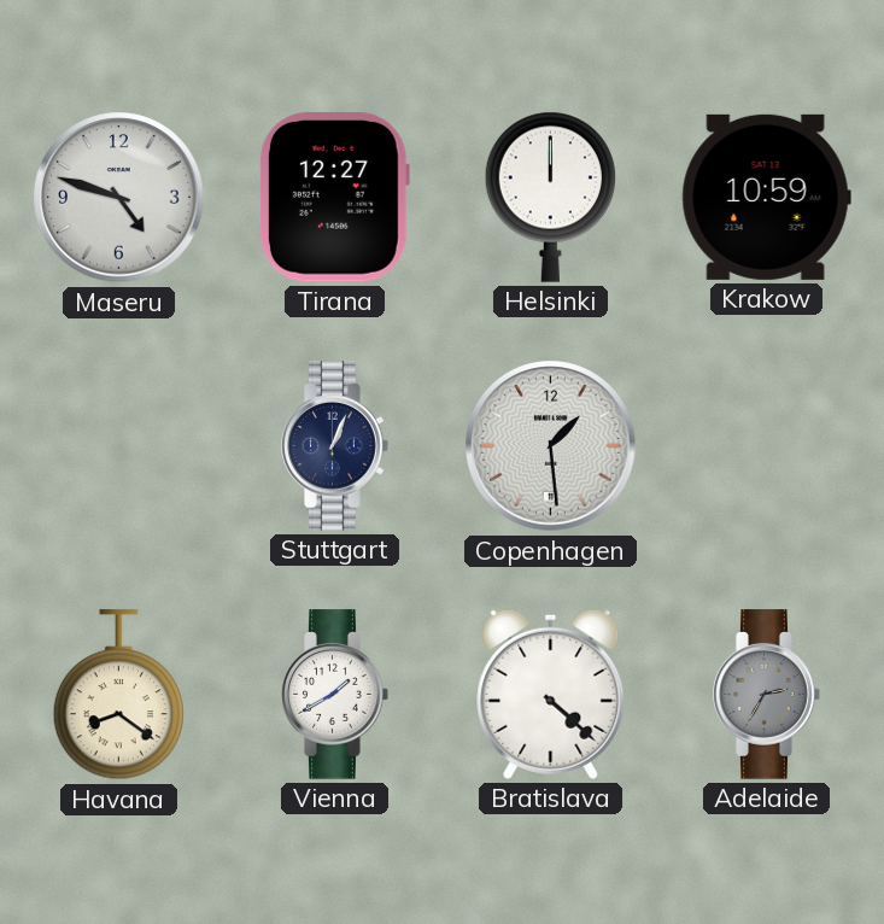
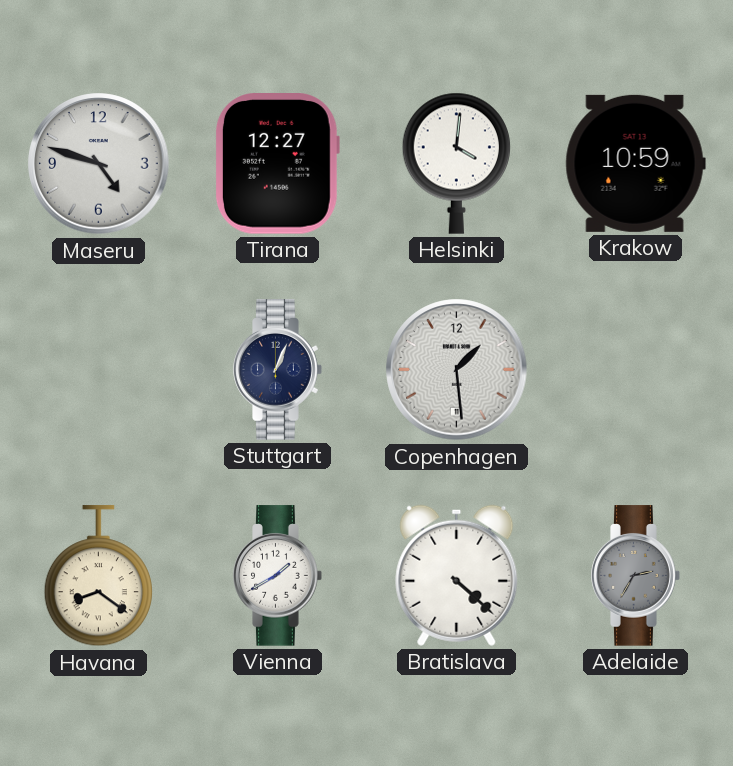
Helsinki: 12:00 -> 4:01 (456, 163)
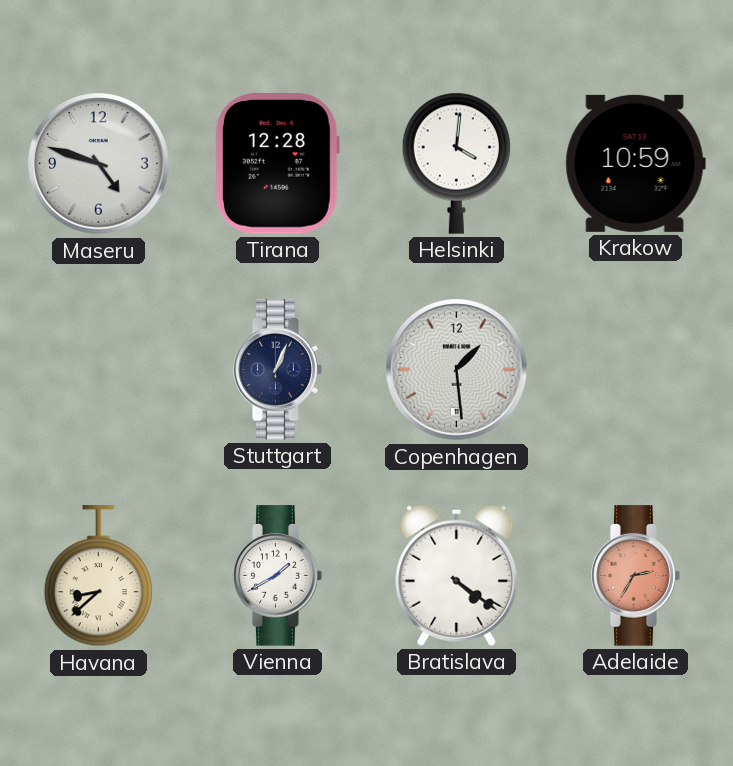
Tirana: 12:27 -> 12:28 (277, 164)
Havana: 8:21 -> 8:38 (98, 576)
Bratislava: 4:22 -> 4:21 (457, 575)
Adelaide dial: grey -> salmon (636, 576)
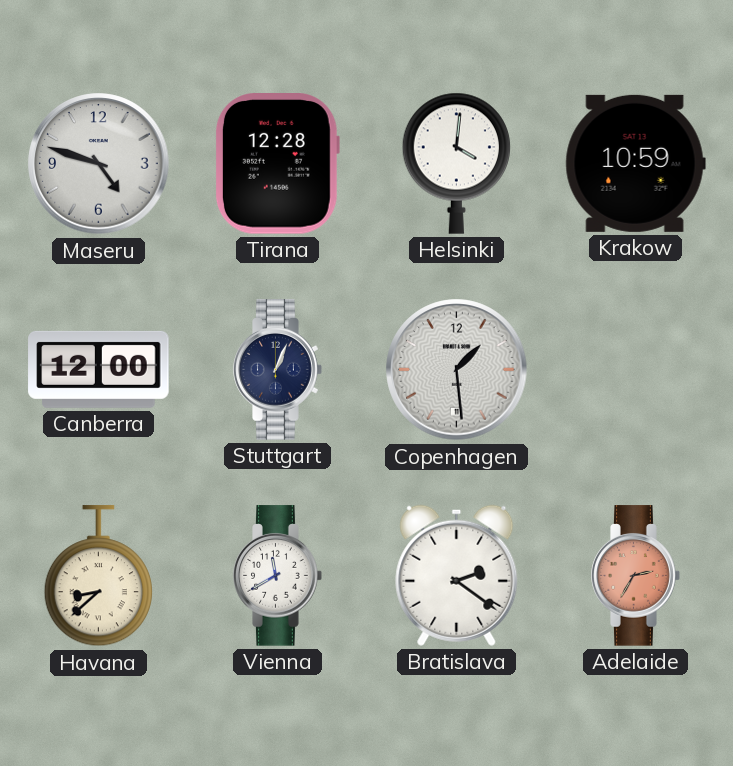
Canberra: none -> 12:00 (99, 369)
Vienna: 1:40 -> 11:40 (278, 576)
Bratislava: 4:21 -> 2:21 (457, 575)
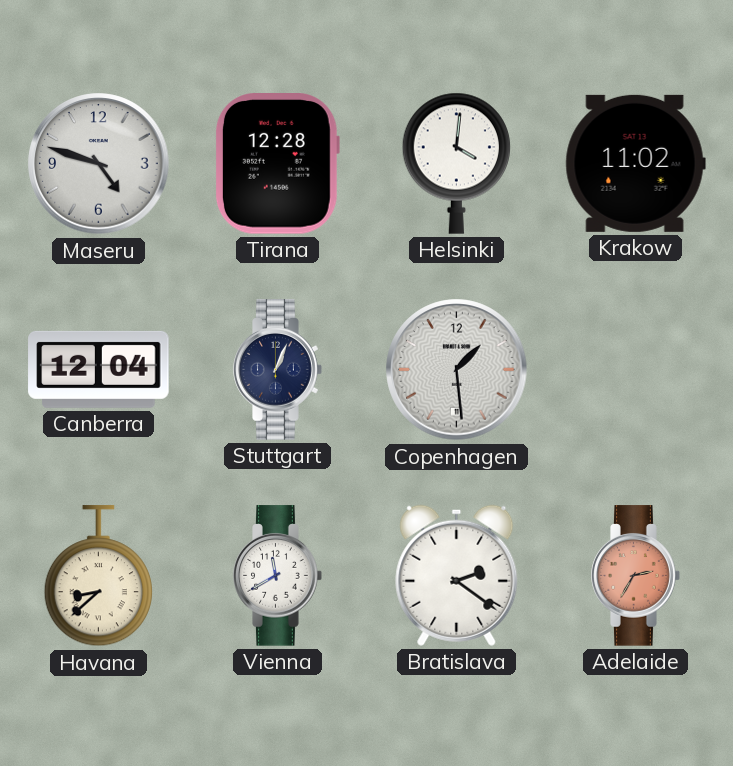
Krakow: 10:59 -> 11:02 (635, 163)
Canberra: 12:00 -> 12:04 (99, 369)
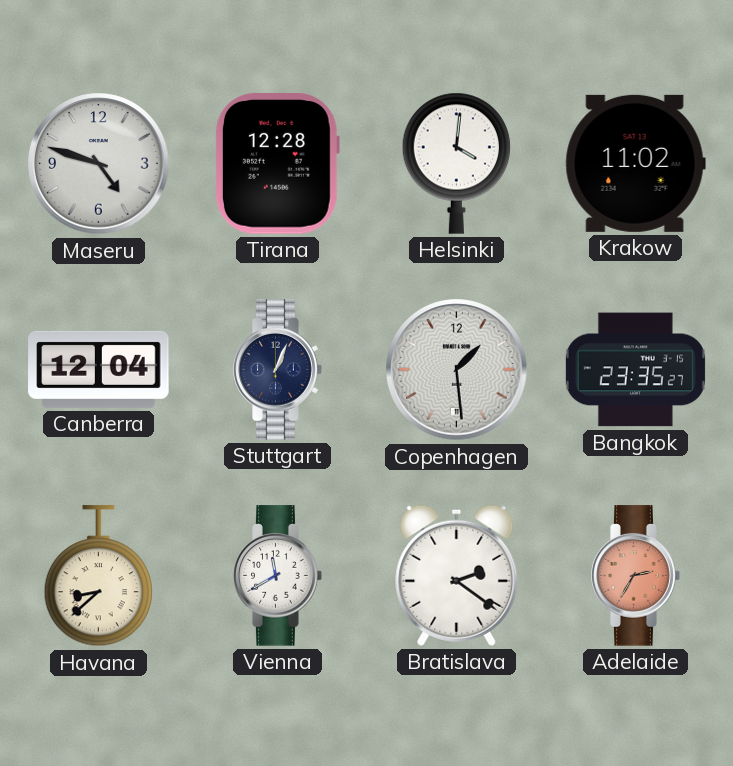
Bangkok: none -> 23:35 (635, 370)
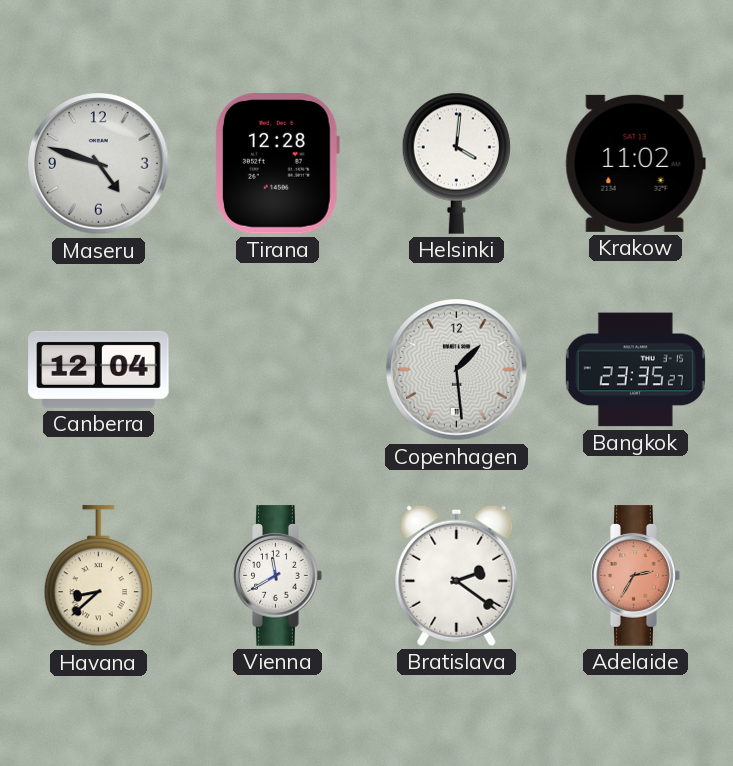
Stuttgart: 1:04 -> none (278, 370)
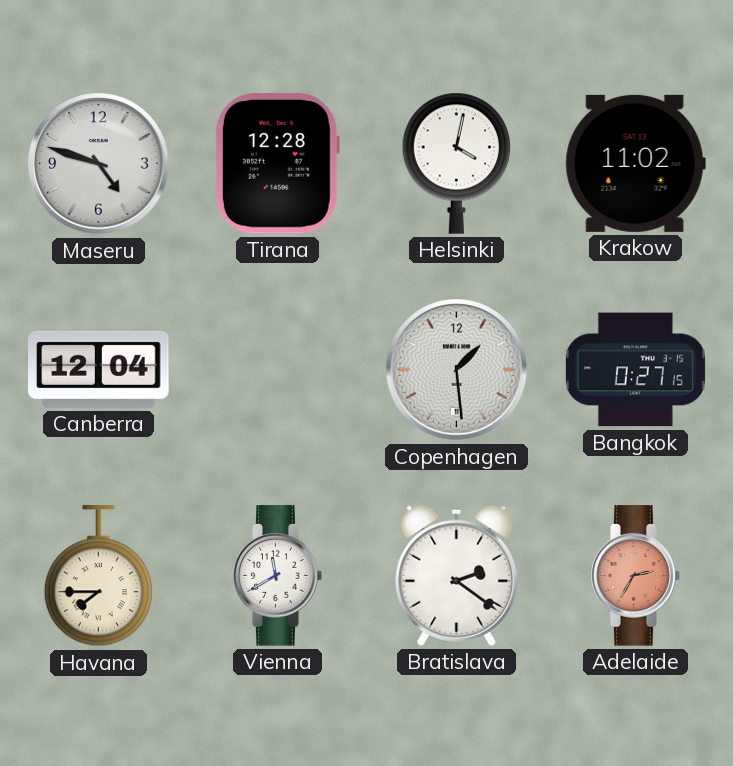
Helsinki: 4:01 -> 4:02 (456, 163)
Bangkok: 23:35 -> 0:27 (635, 370)
Havana: 8:38 -> 7:45 (98, 576)
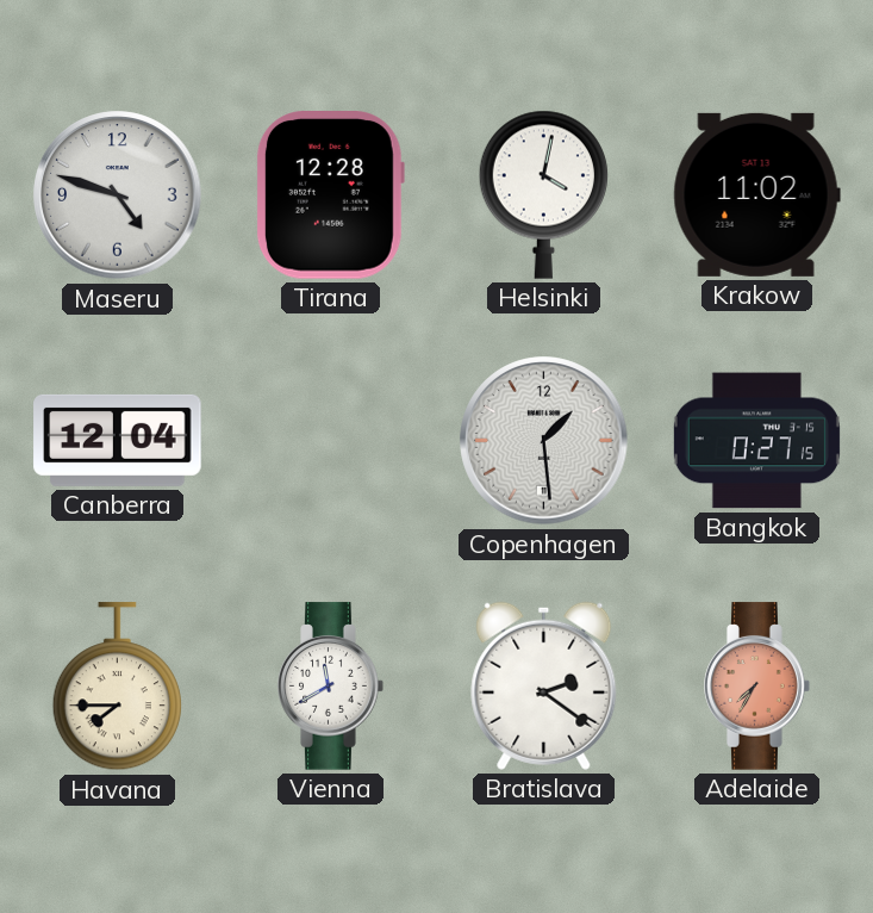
Adelaide: 2:35 -> 7:35 (757, 687)
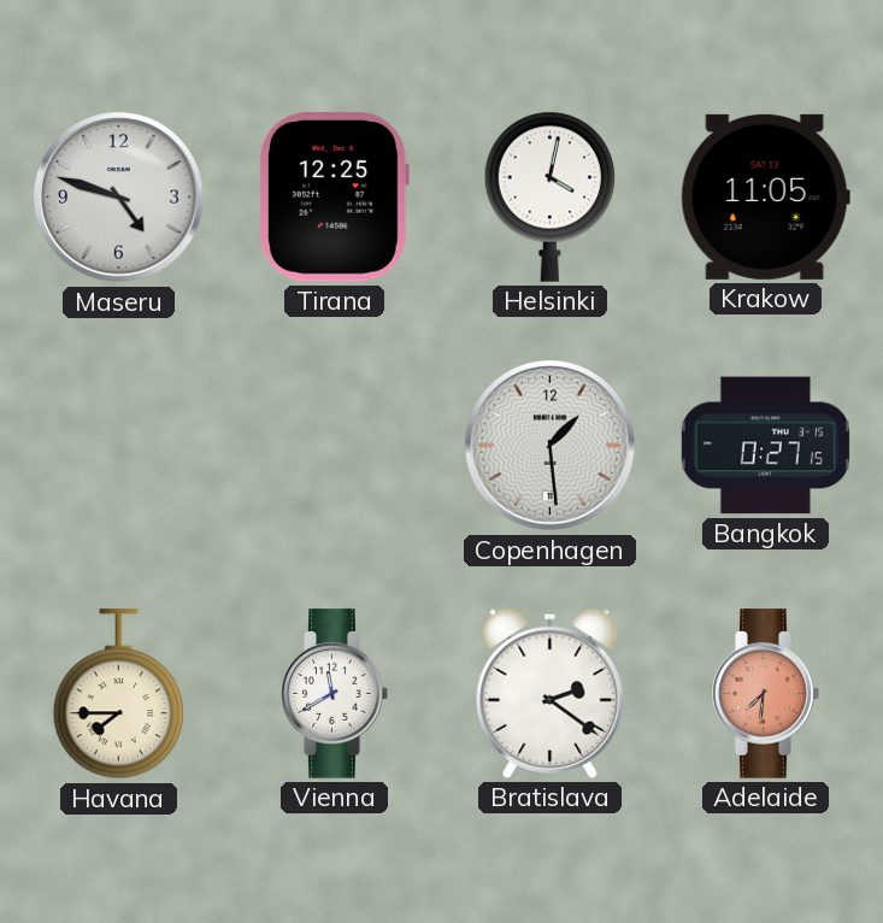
Tirana: 12:28 -> 12:25 (334, 198)
Krakow: 11:02 -> 11:05 (765, 196)
Canberra: 12:04 -> none (118, 440)
Adelaide: 7:35 -> 7:31 (766, 694)
